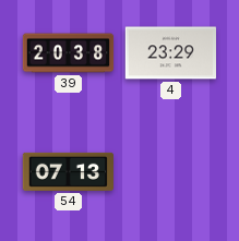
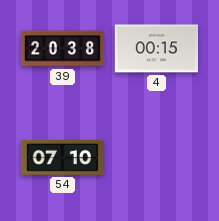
4: 23:29 -> 00:15 (156, 49)
54: 07:13 -> 07:10 (62, 157)
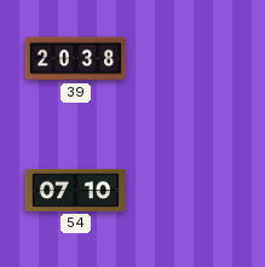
4: 00:15 -> none (156, 49)
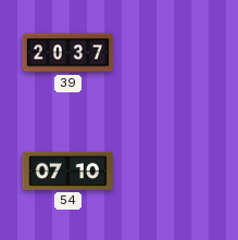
39: 20:38 -> 20:37 (68, 53)
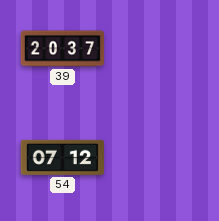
54: 07:10 -> 07:12 (62, 157)
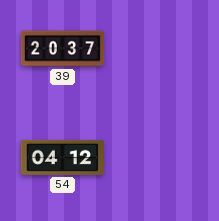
54: 07:12 -> 04:12 (62, 157)
